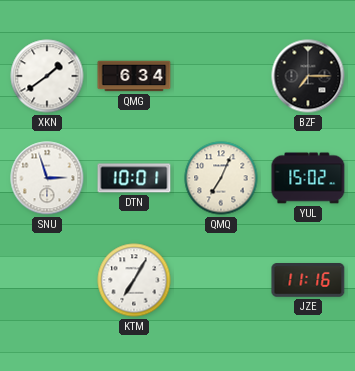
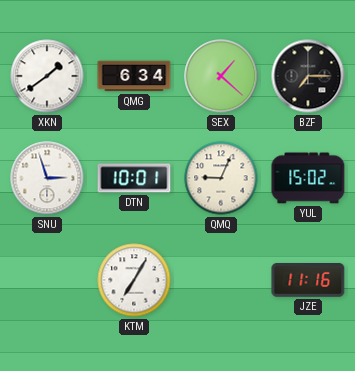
SEX: none -> 1:22 (221, 76)
QMQ: 7:04 -> 9:04 (221, 178)
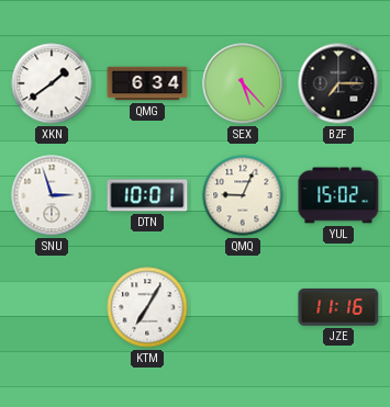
SEX: 1:22 -> 5:23 (243, 83)
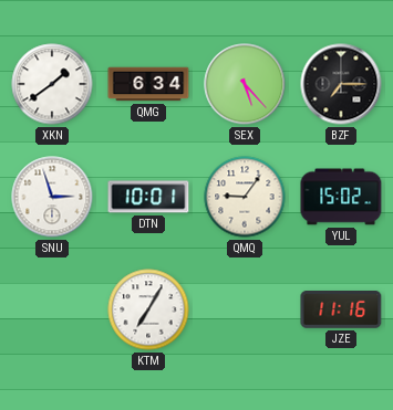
QMQ: 9:04 -> 9:06 (245, 197)
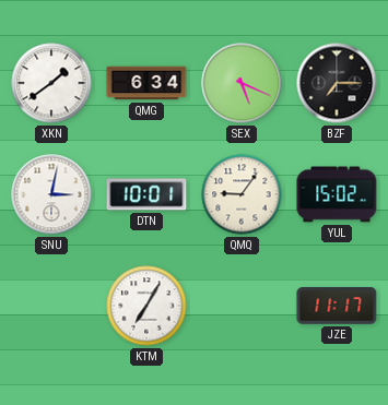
SEX: 5:23 -> 5:19 (242, 83)
SNU: 2:57 -> 3:02 (51, 194)
JZE: 11:16 -> 11:17 (337, 307)
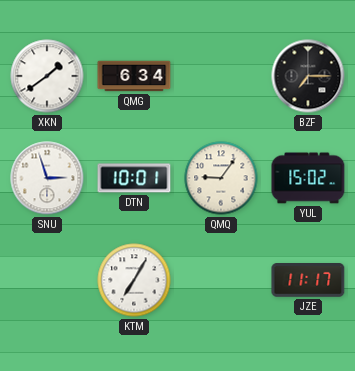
SEX: 5:19 -> none (242, 83)
SNU: 3:02 -> 2:57 (47, 178)
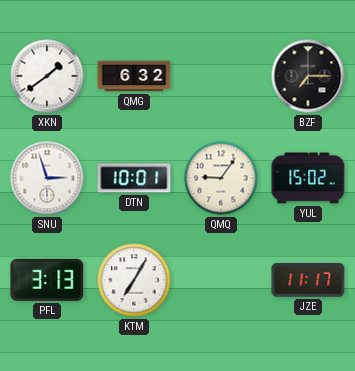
QMG: 6:34 -> 6:32 (134, 76)
PFL: none -> 3:13 (47, 280)
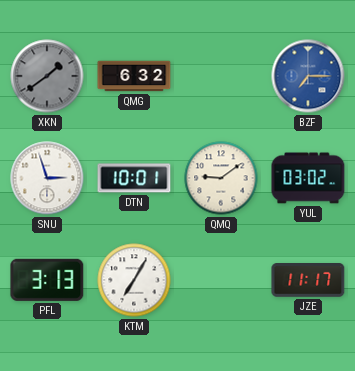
XKN dial: white -> grey (47, 76)
BZF dial: black -> blue (308, 76)
QMQ: 9:06 -> 9:09 (221, 178)
YUL: 15:02 -> 03:02 (308, 178)
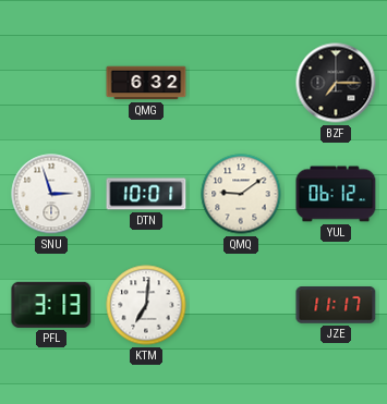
XKN: 1:39 -> none (47, 76)
BZF dial: blue -> black (336, 83)
YUL: 03:02 -> 06:12 (336, 194)
KTM: 7:05 -> 7:01 (146, 305)
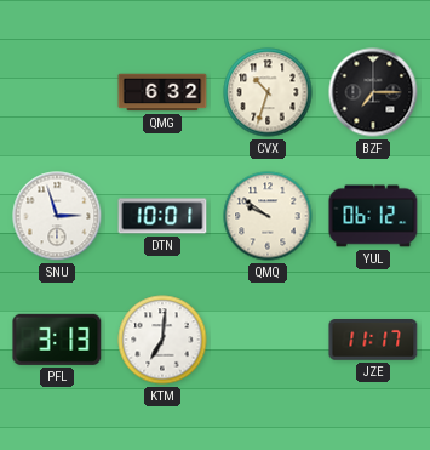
CVX: none -> 10:33 (268, 92)
QMQ: 9:09 -> 9:51 (268, 216)
